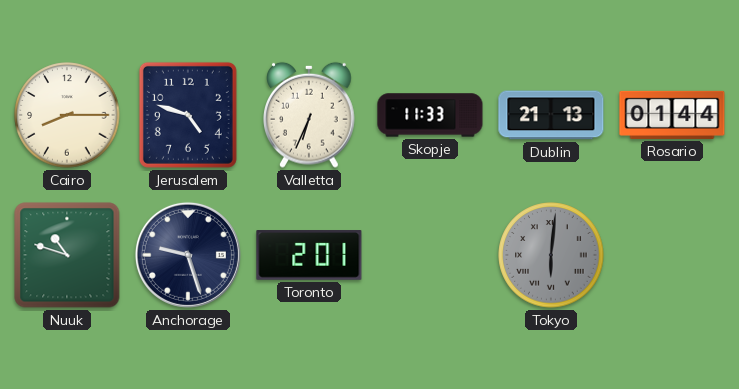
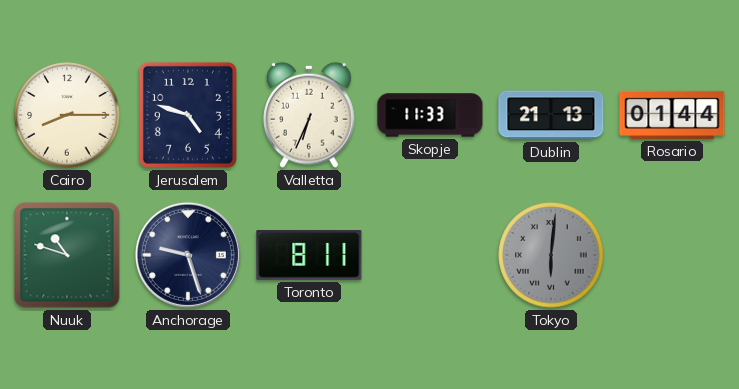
Toronto: 2:01 -> 8:11 (309, 255)
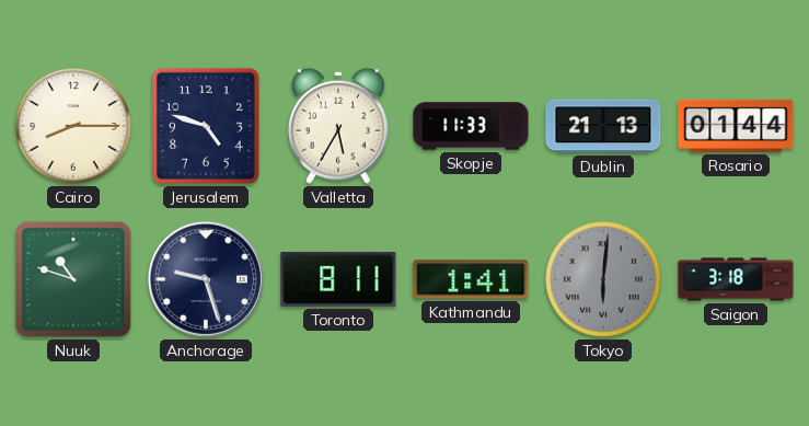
Valletta: 6:34 -> 5:35 (339, 126)
Kathmandu: none -> 1:41 (471, 279)
Saigon: none -> 3:18 (736, 279)
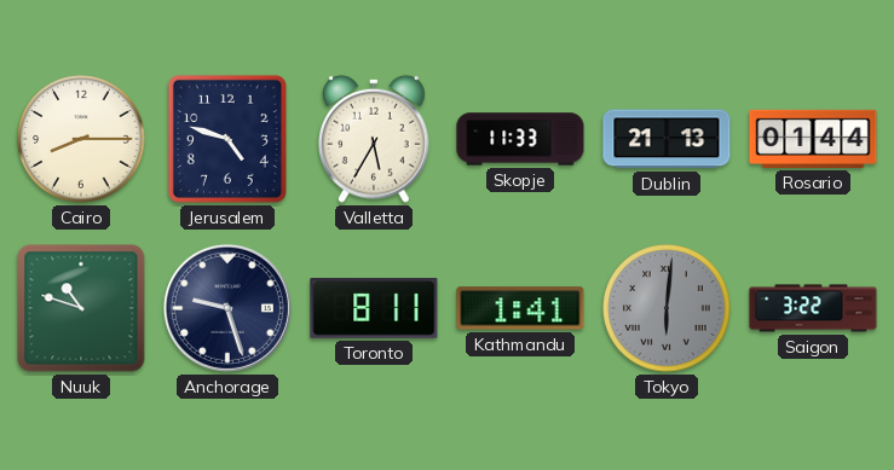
Saigon: 3:18 -> 3:22 (813, 308)
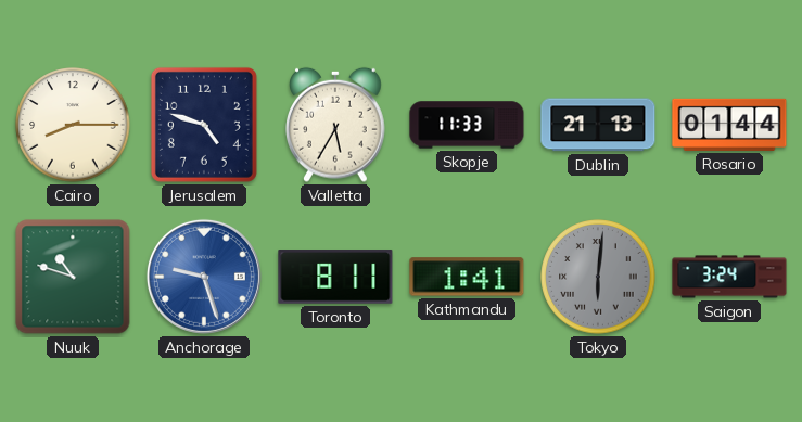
Anchorage dial: navy -> blue (204, 277)
Saigon: 3:22 -> 3:24 (729, 277)
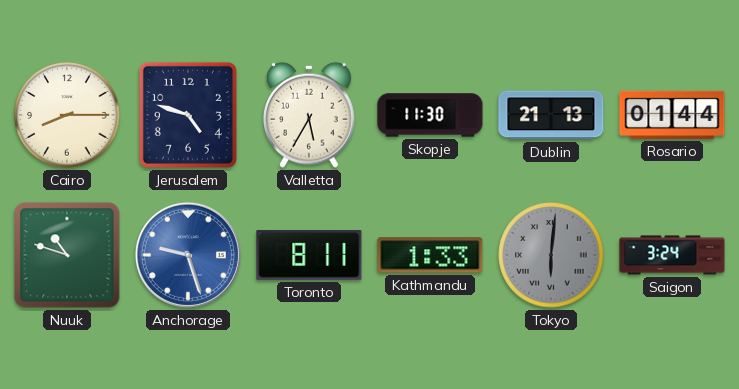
Skopje: 11:33 -> 11:30 (430, 115)
Kathmandu: 1:41 -> 1:33 (430, 255)
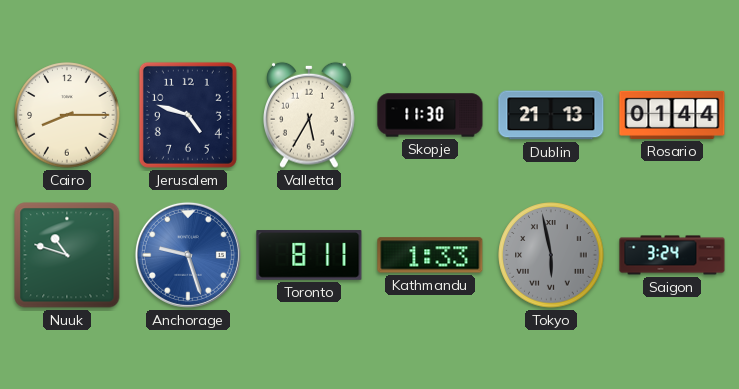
Tokyo: 6:01 -> 5:58 (551, 255)
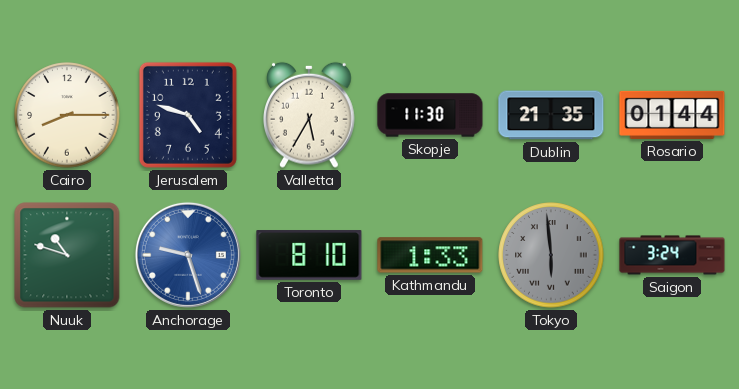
Dublin: 21:13 -> 21:35 (551, 115)
Toronto: 8:11 -> 8:10 (309, 255)
Tokyo: 5:58 -> 5:59 (551, 255)
